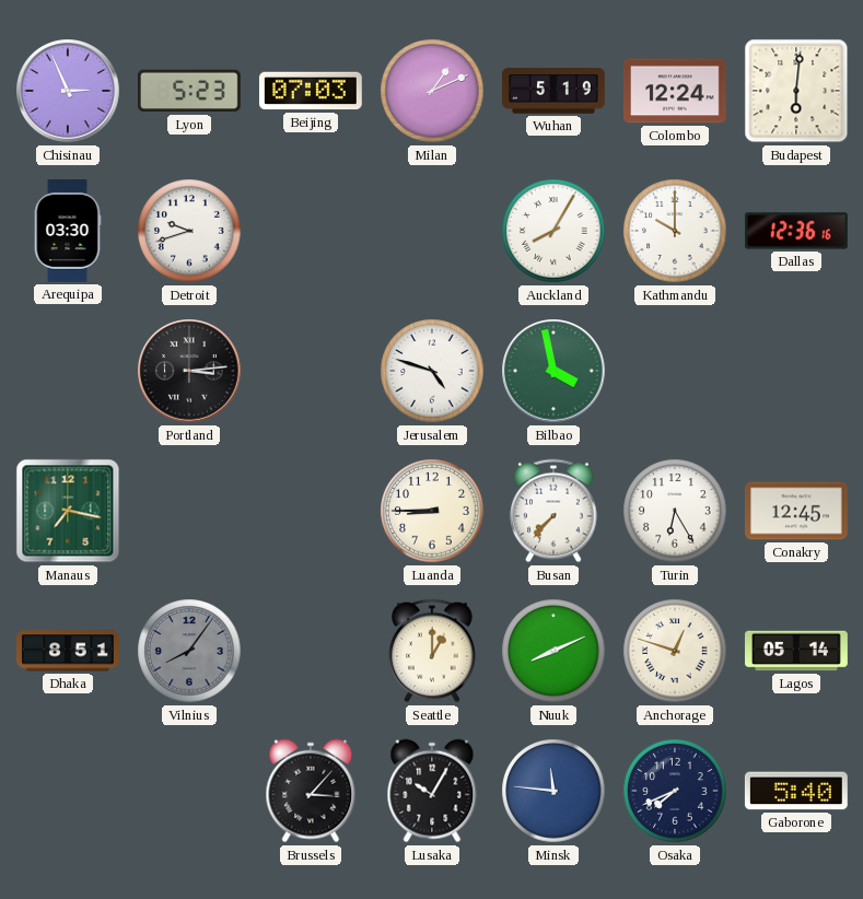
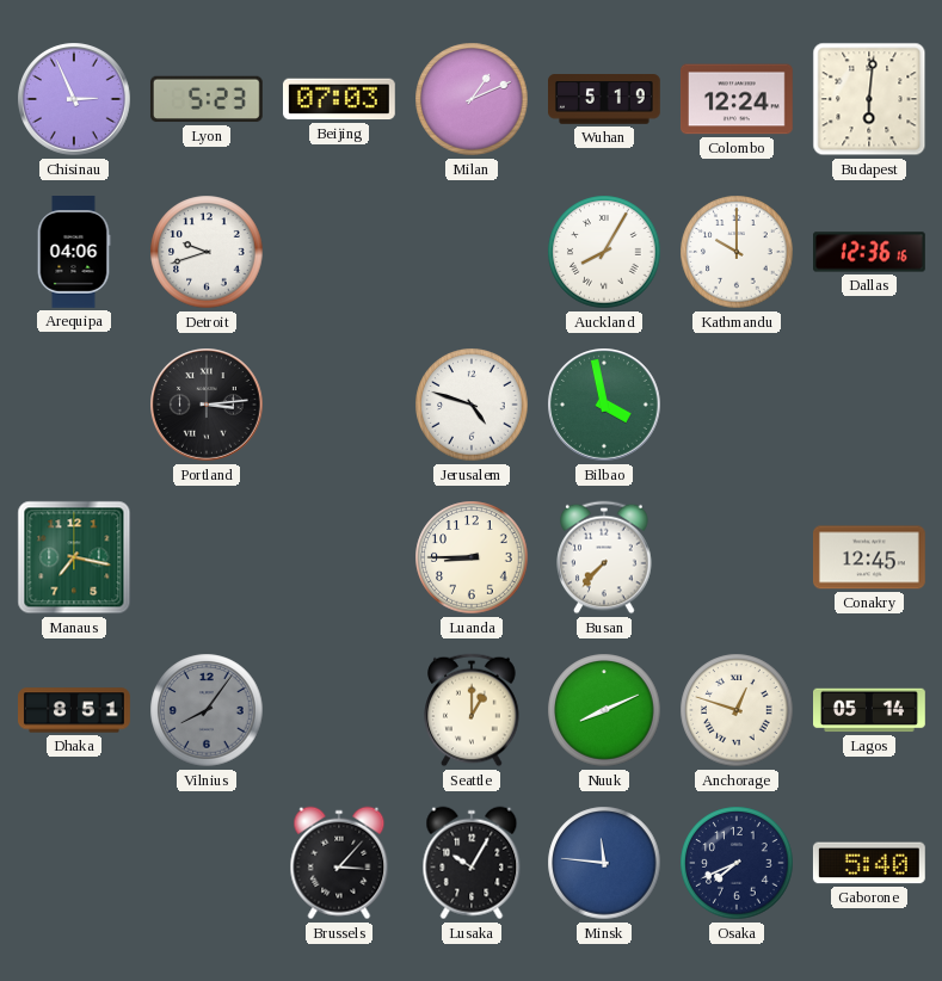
Arequipa: 03:30 -> 04:06 (74, 253)
Turin: 6:25 -> none (675, 511)
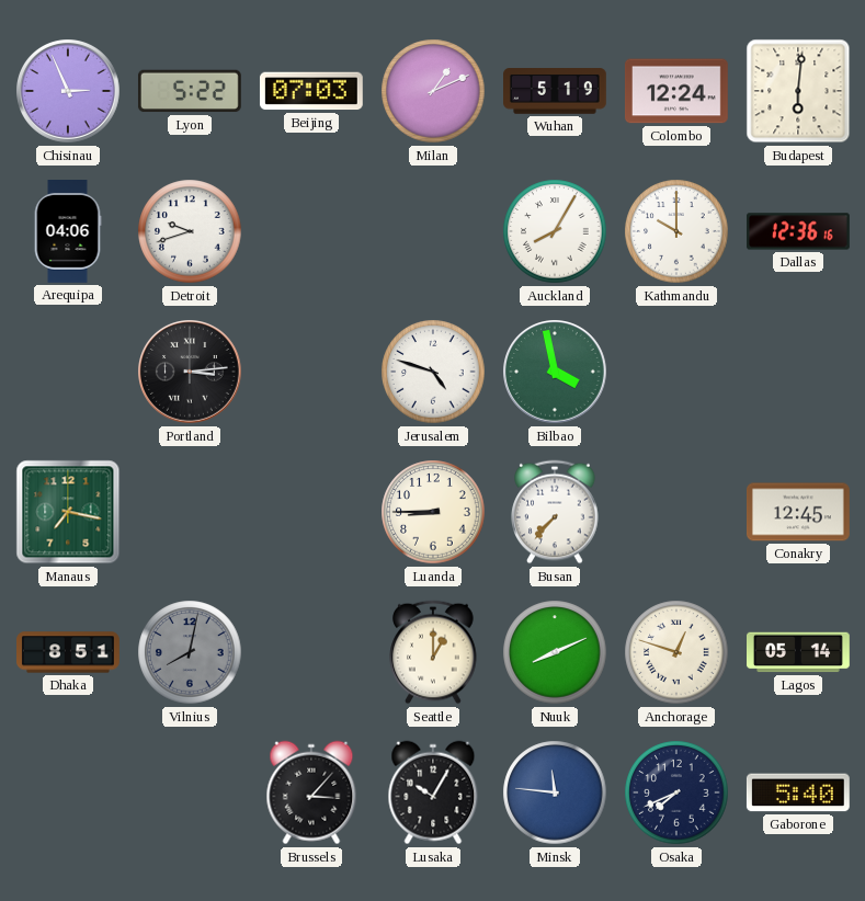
Lyon: 5:23 -> 5:22 (190, 91)
Vilnius: 8:06 -> 8:02 (190, 652)
